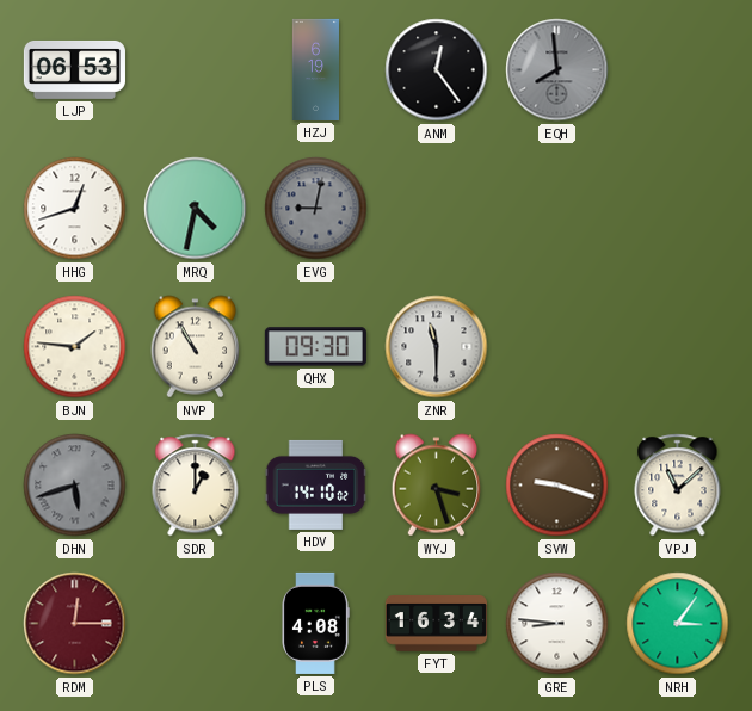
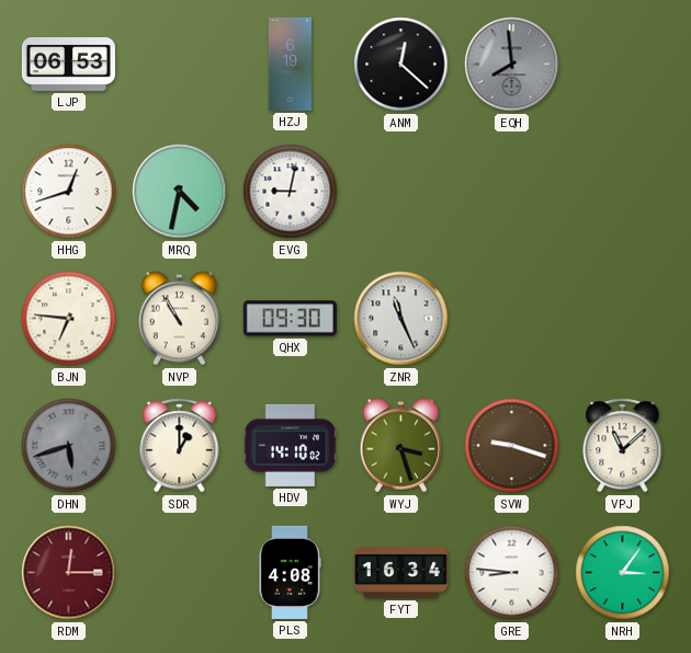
ANM: 12:24 -> 12:22 (401, 65)
EVG dial: grey -> white (291, 192)
BJN: 1:46 -> 6:46 (69, 319)
ZNR: 11:30 -> 11:26 (401, 319)
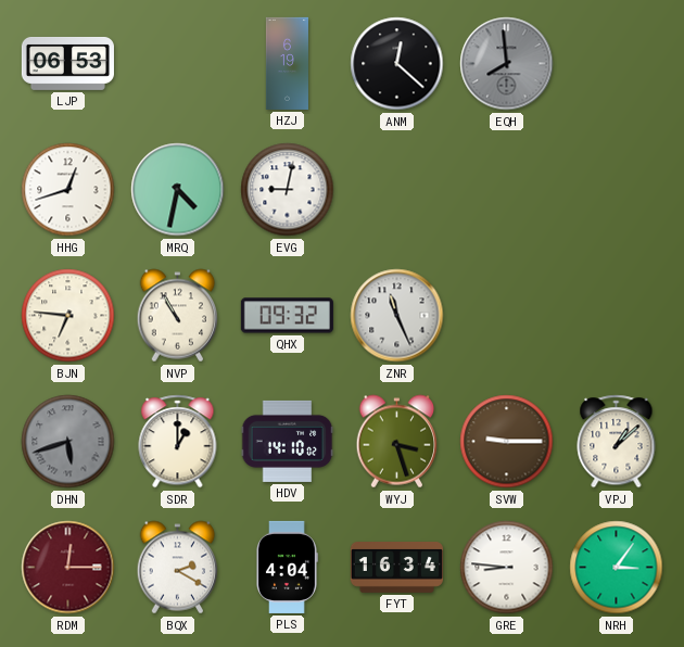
QHX: 09:30 -> 09:32 (287, 316)
SVW: 9:18 -> 9:15 (507, 442)
VPJ: 11:08 -> 1:08 (617, 442)
BQX: none -> 2:20 (178, 568)
PLS: 4:08 -> 4:04 (287, 567)
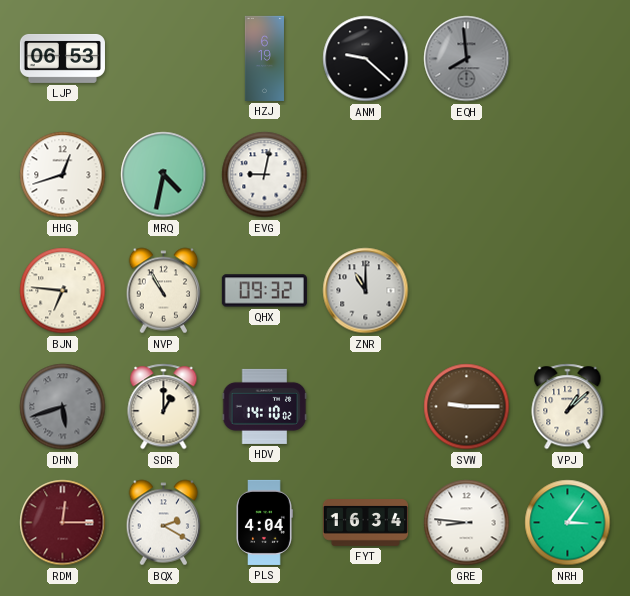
ANM: 12:22 -> 9:22 (366, 59)
ZNR: 11:26 -> 11:00 (366, 291)
WYJ: 3:27 -> none (397, 442)
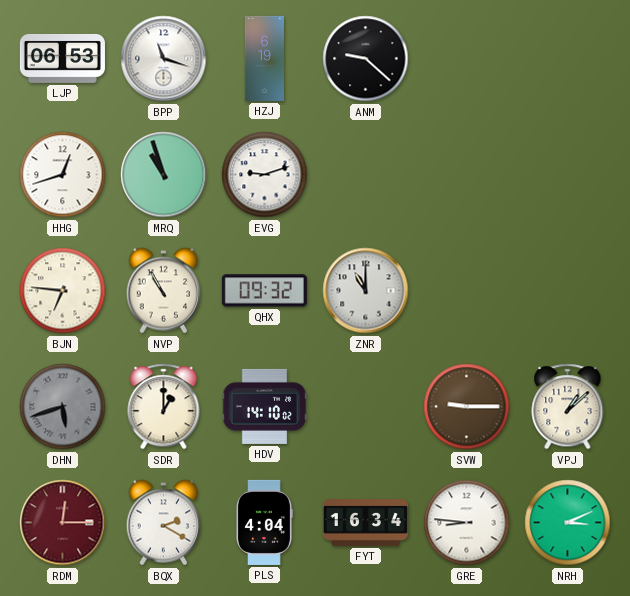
BPP: none -> 11:18 (164, 59)
EQH: 7:59 -> none (467, 59)
MRQ: 4:32 -> 10:57 (164, 175)
EVG: 9:02 -> 9:12 (265, 175)
NRH: 3:06 -> 3:11 (568, 523)
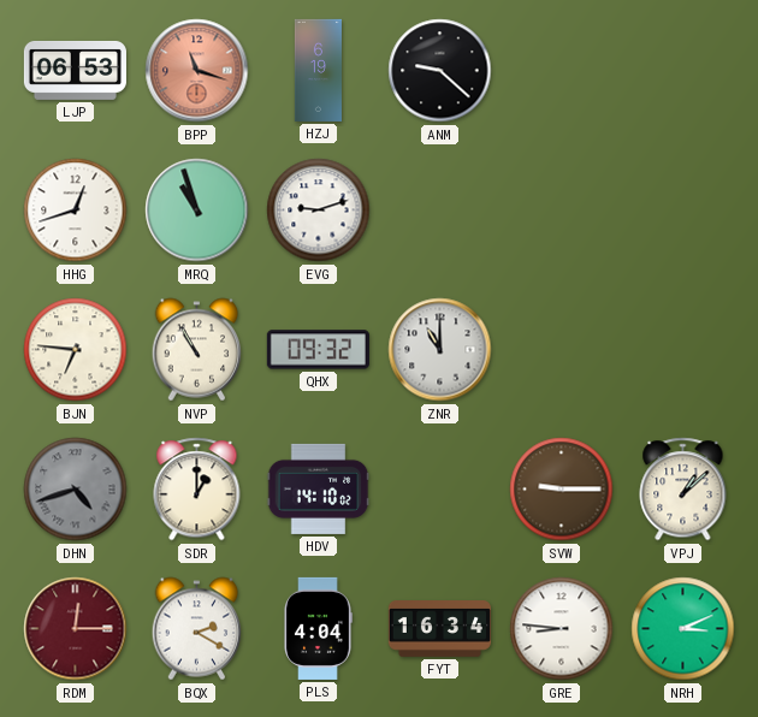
BPP dial: white -> salmon (197, 71)
DHN: 5:42 -> 4:42 (76, 490)
